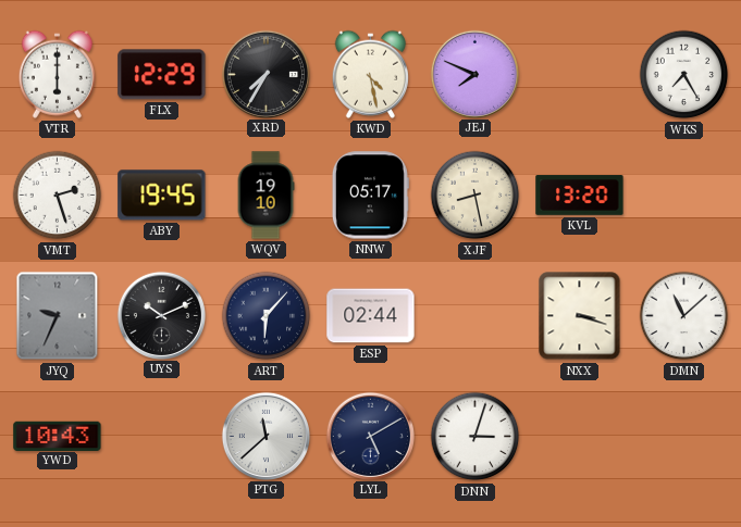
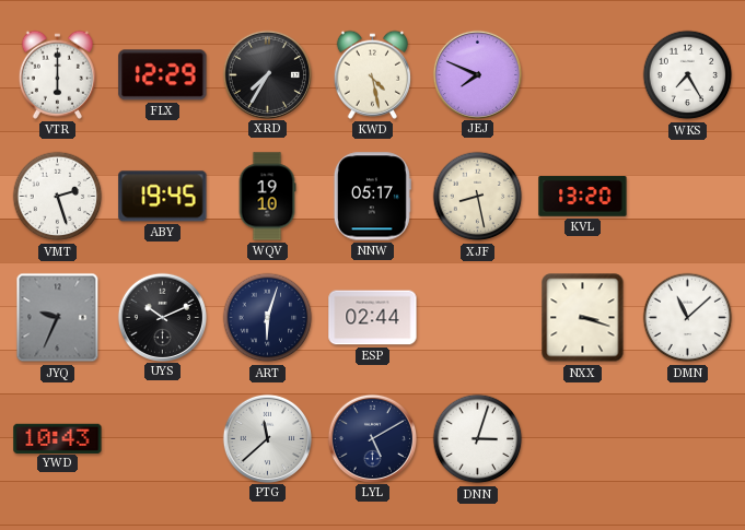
ART: 6:07 -> 6:03 (268, 318)
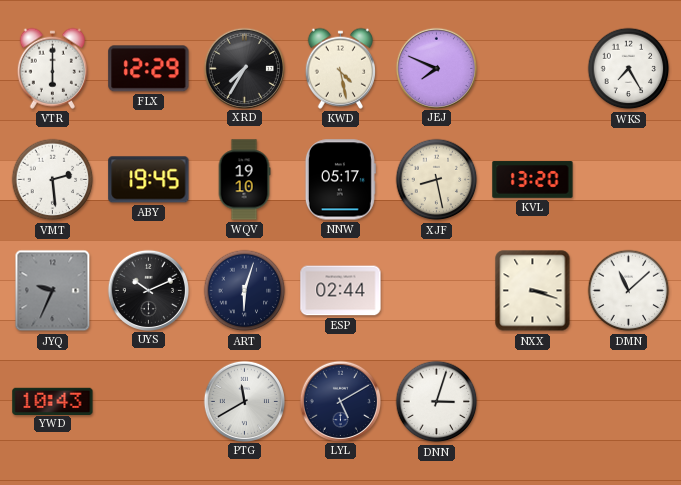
VMT: 2:27 -> 2:29 (53, 180)
PTG: 11:38 -> 11:40 (244, 401)
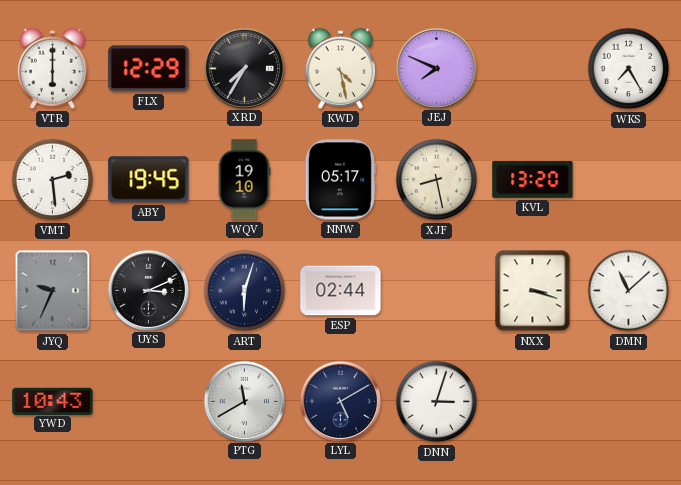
UYS: 10:11 -> 3:11 (148, 290)
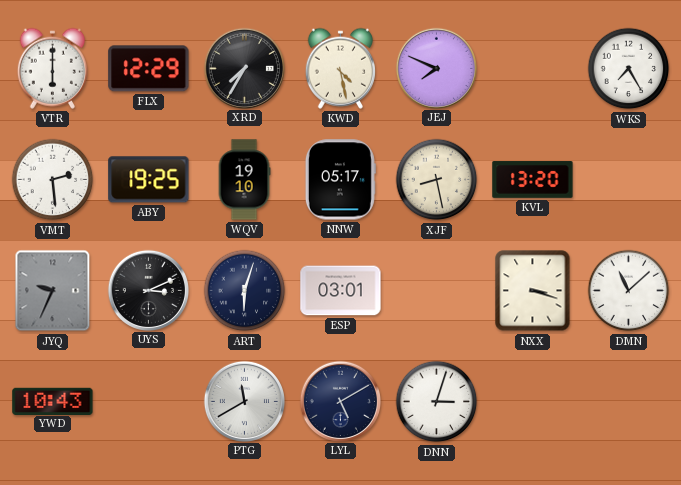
ABY: 19:45 -> 19:25 (149, 180)
ESP: 02:44 -> 03:01 (341, 291)
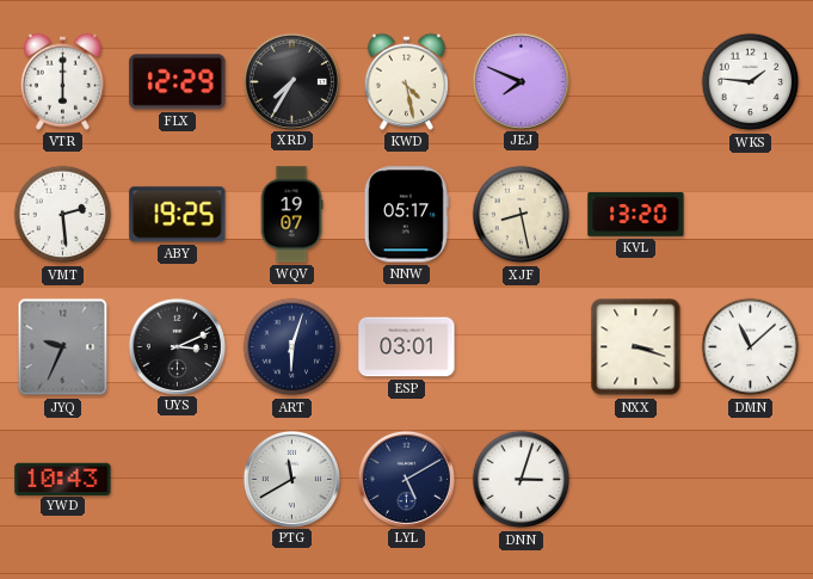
WKS: 7:25 -> 1:46 (751, 82)
WQV: 19:10 -> 19:07 (291, 215)
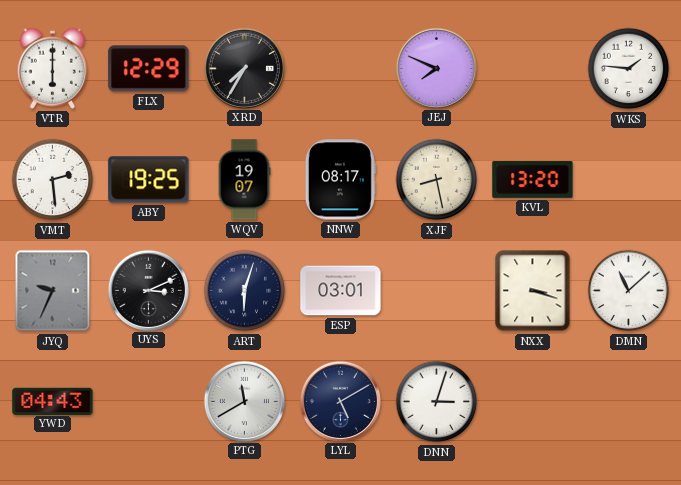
KWD: 4:28 -> none (406, 81)
NNW: 05:17 -> 08:17 (340, 180)
YWD: 10:43 -> 04:43 (53, 401)
